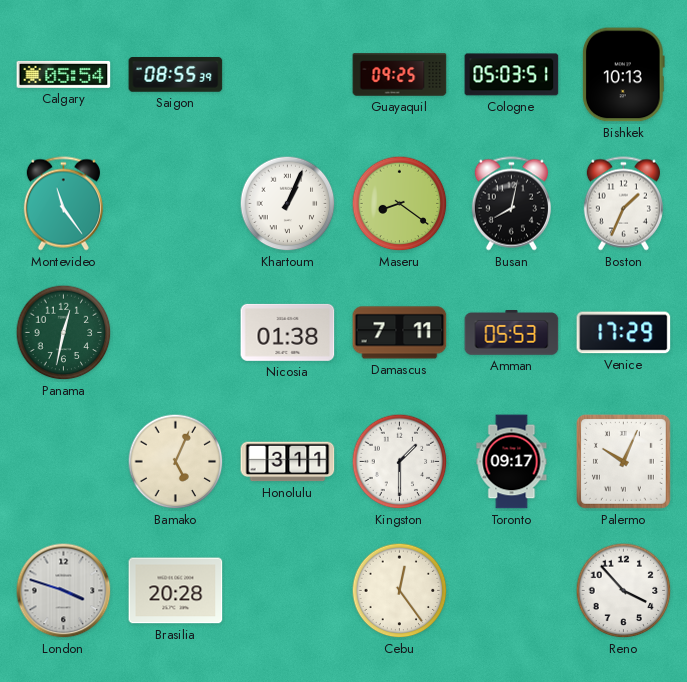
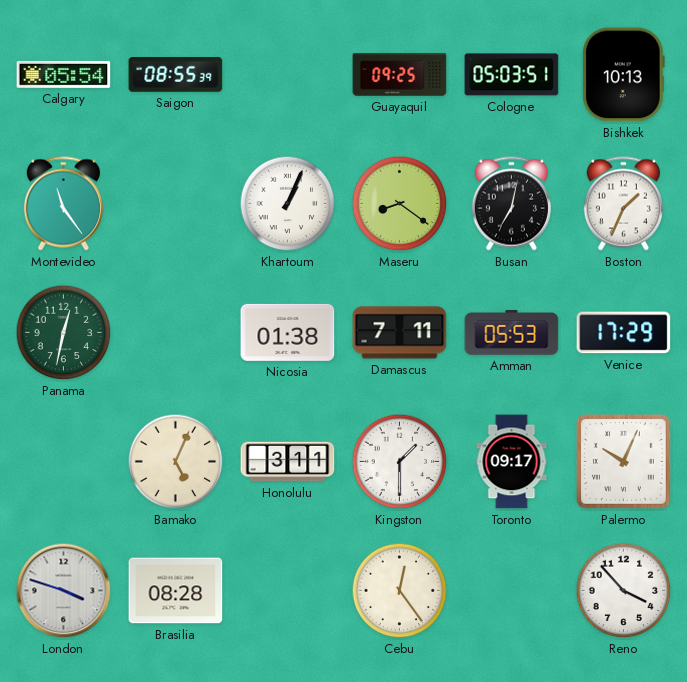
Busan: 8:02 -> 7:02 (511, 204)
Brasilia: 20:28 -> 08:28 (176, 591)
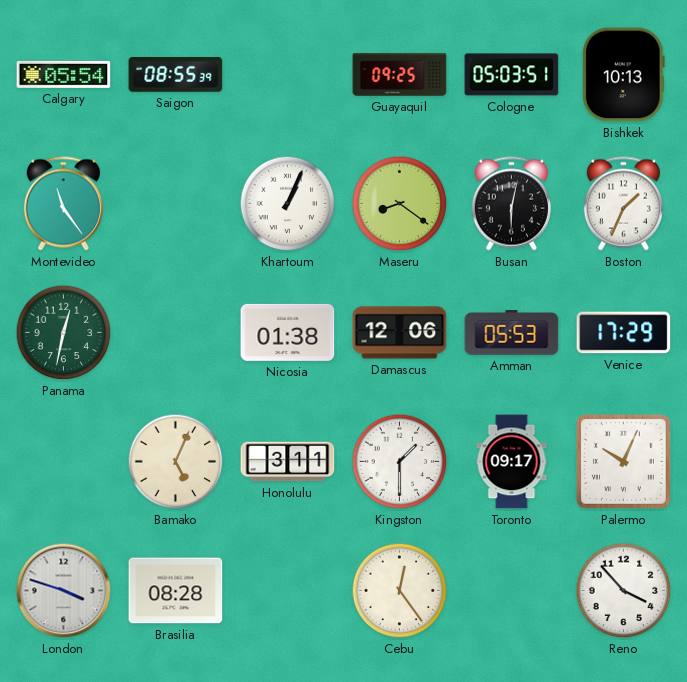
Busan: 7:02 -> 6:02 (511, 204)
Damascus: 7:11 -> 12:06 (400, 333)
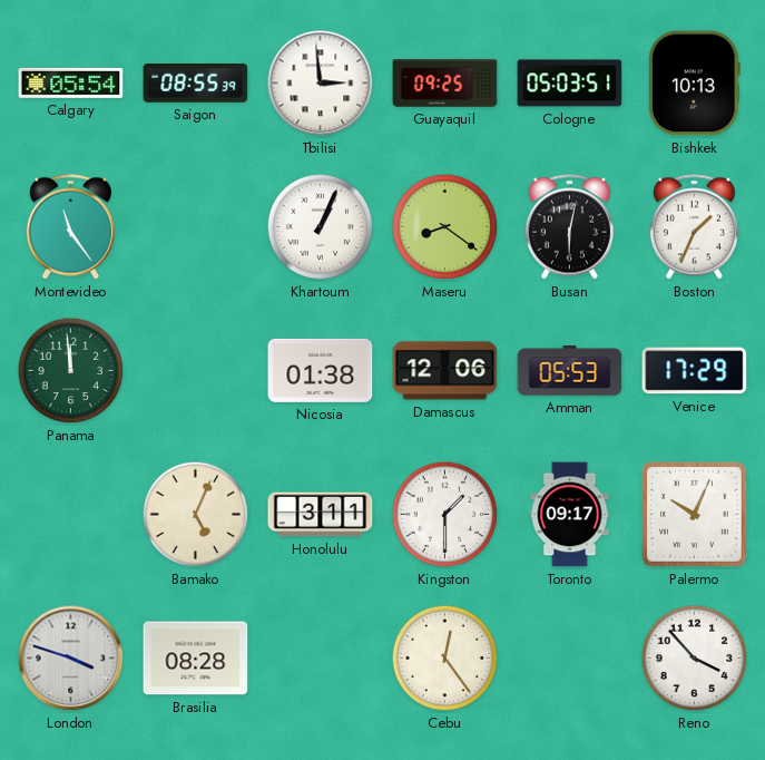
Tbilisi: none -> 2:59 (321, 84)
Panama: 12:32 -> 11:59 (71, 371)
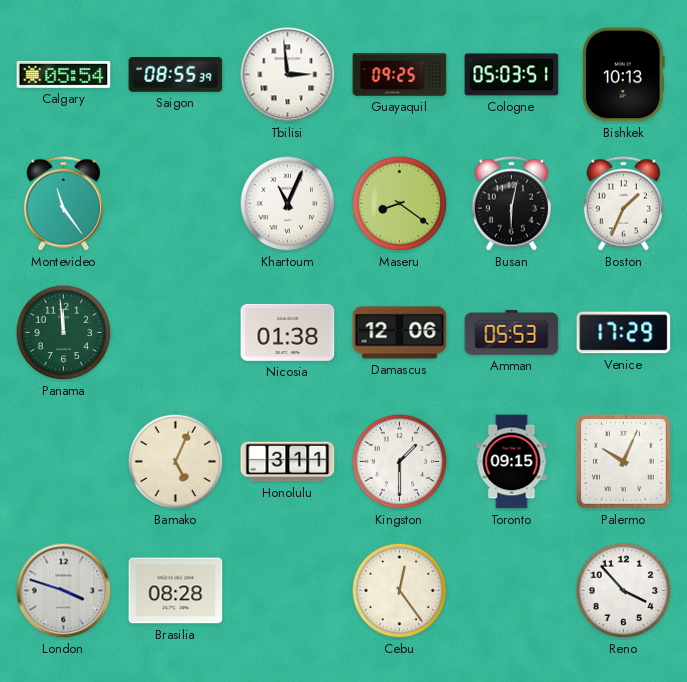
Khartoum: 1:04 -> 11:04 (288, 204)
Toronto: 09:17 -> 09:15 (512, 462)
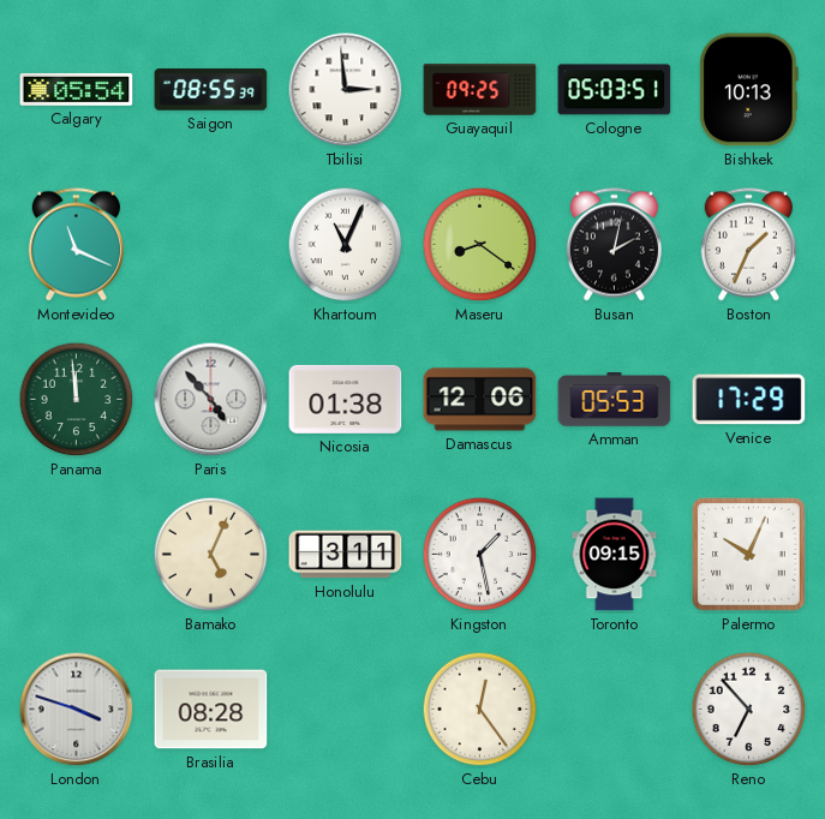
Montevideo: 11:24 -> 11:19 (76, 245)
Busan: 6:02 -> 2:02 (614, 245)
Paris: none -> 4:53 (211, 400)
Kingston: 1:30 -> 1:28 (480, 555)
Reno: 3:53 -> 6:53 (749, 710)
